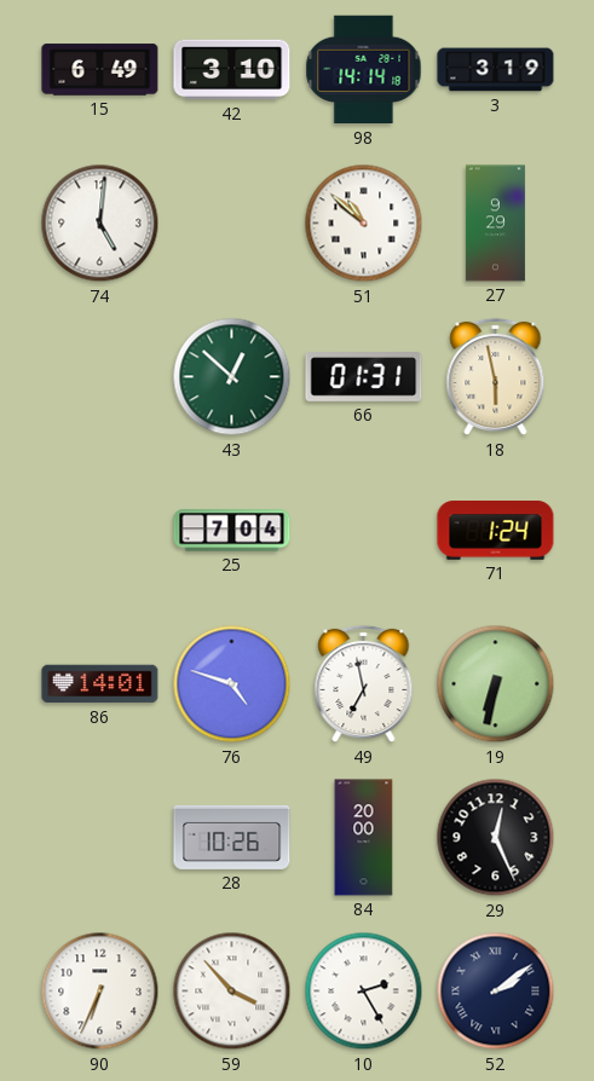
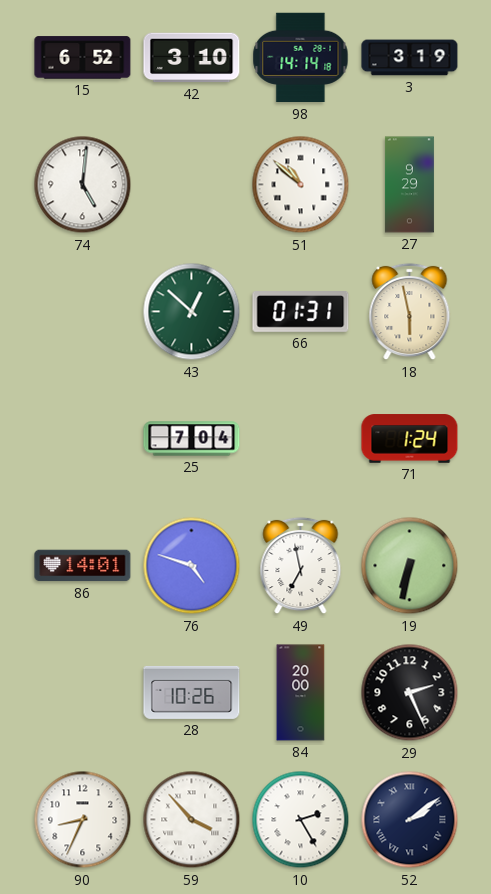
15: 6:49 -> 6:52 (83, 58)
29: 12:26 -> 2:26 (410, 693)
90: 6:34 -> 8:34 (83, 820)
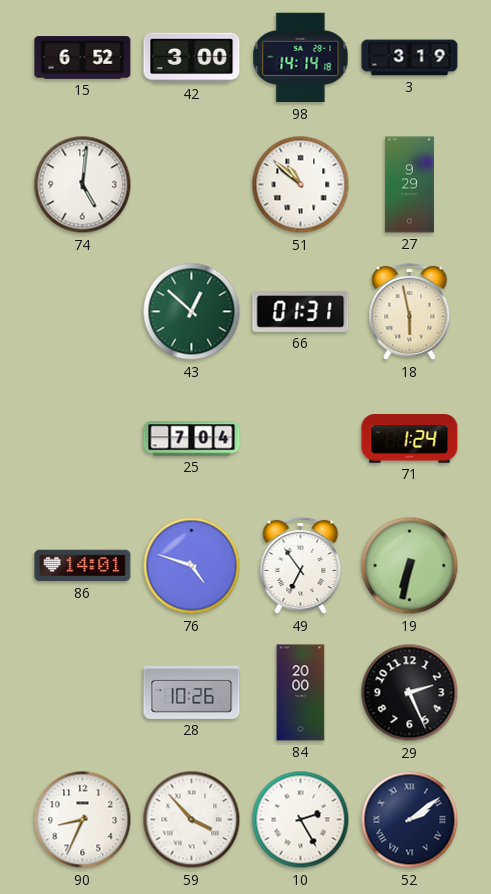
42: 3:10 -> 3:00 (192, 58)
49: 6:58 -> 6:54 (301, 566)
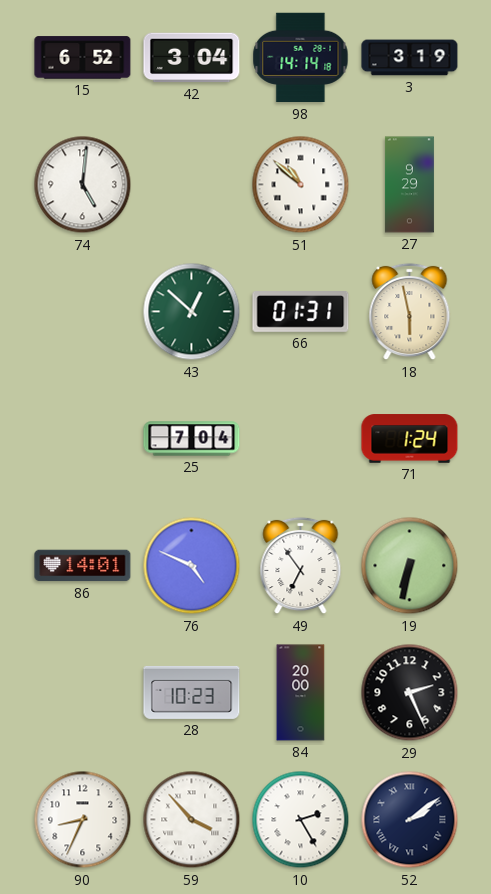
42: 3:00 -> 3:04 (192, 58)
76: 4:48 -> 4:49 (192, 566)
28: 10:26 -> 10:23 (192, 692)
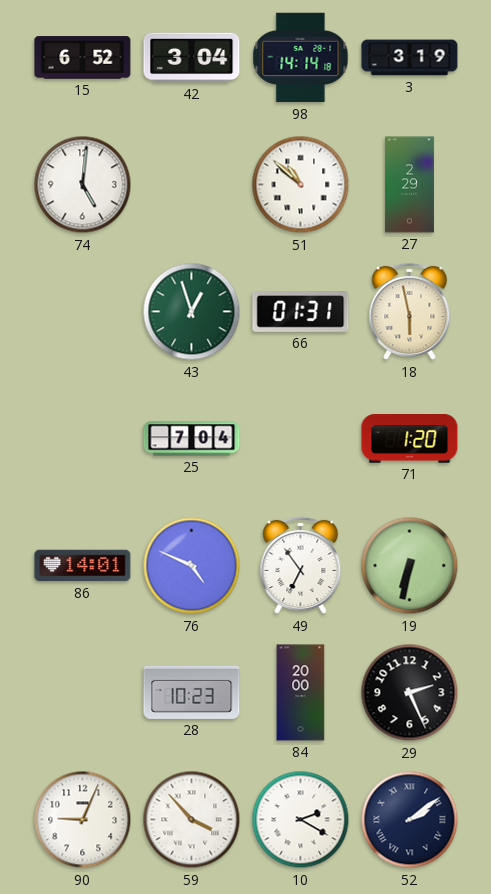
27: 9:29 -> 2:29 (409, 185)
43: 12:52 -> 12:57 (192, 312)
71: 1:24 -> 1:20 (410, 439)
90: 8:34 -> 9:04 (83, 820)
10: 2:25 -> 2:20 (301, 820)
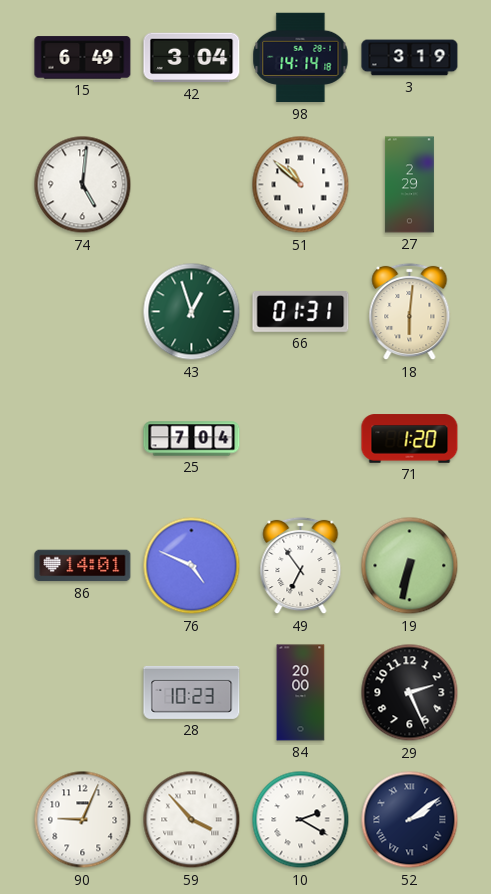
15: 6:52 -> 6:49 (83, 58)
18: 5:58 -> 6:01 (410, 312)
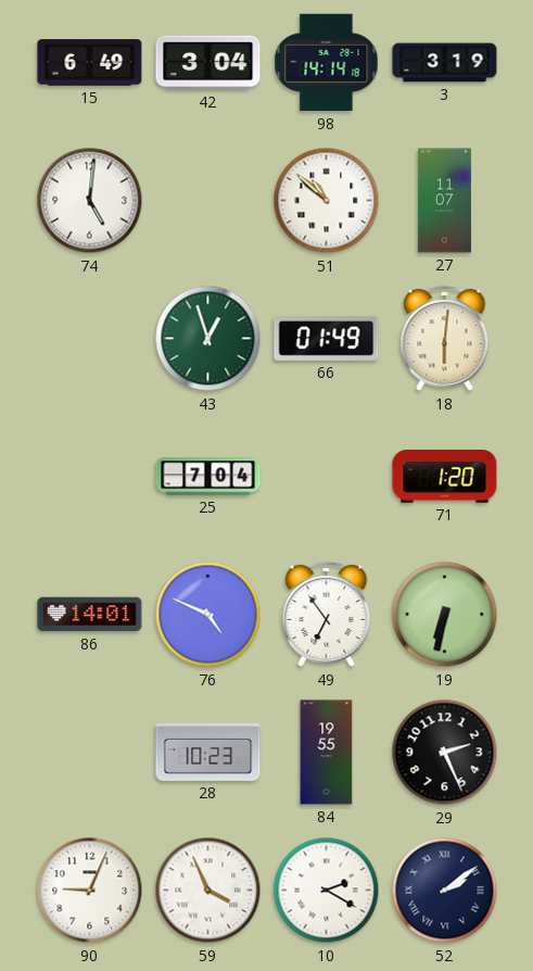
27: 2:29 -> 11:07 (444, 201)
66: 01:31 -> 01:49 (327, 339)
84: 20:00 -> 19:55 (327, 753)
59: 3:53 -> 3:56 (208, 891)
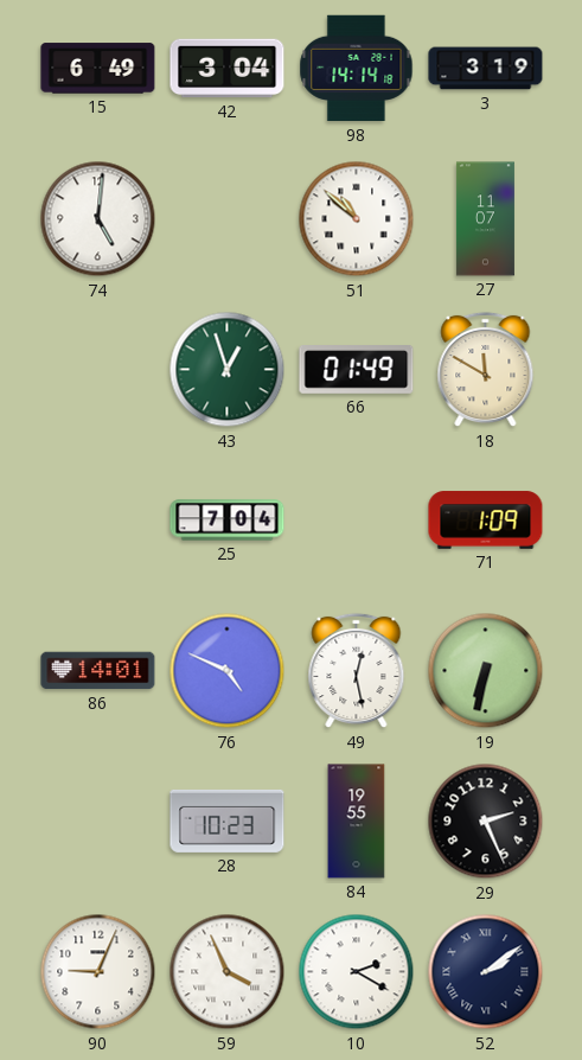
18: 6:01 -> 11:50 (486, 370)
71: 1:20 -> 1:09 (486, 521)
49: 6:54 -> 12:28 (357, 671)
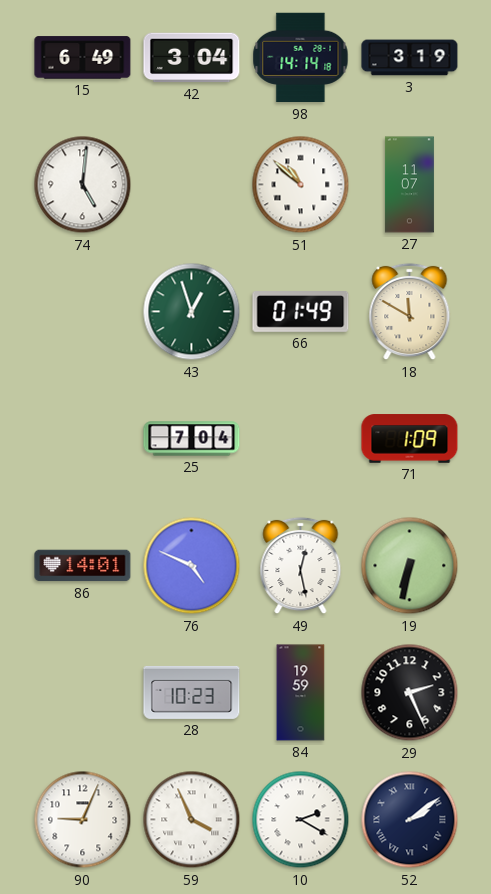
84: 19:55 -> 19:59 (301, 693)
